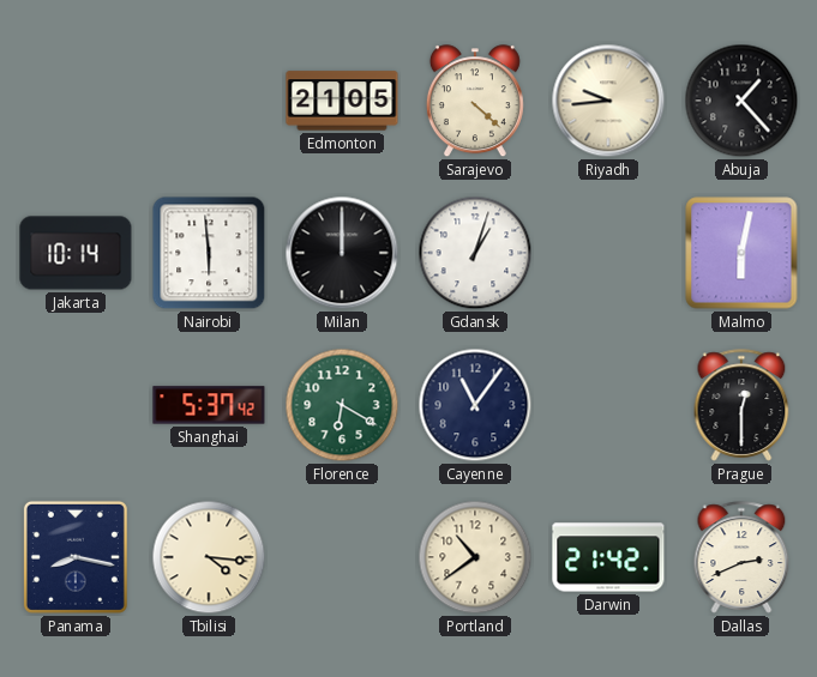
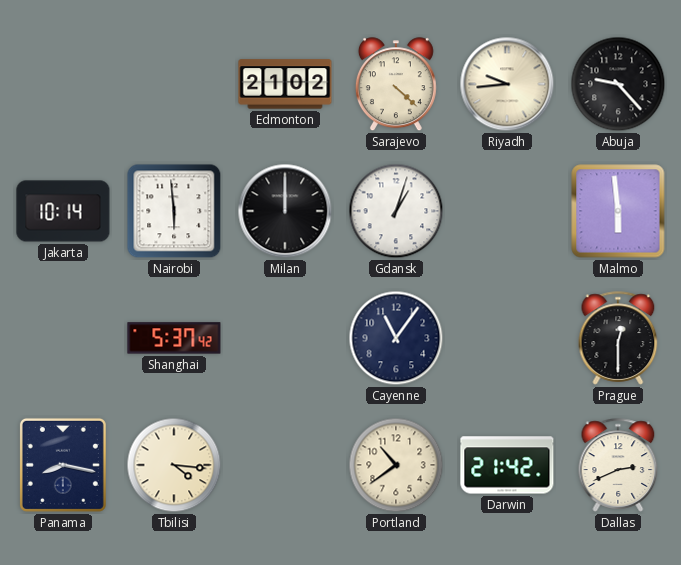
Edmonton: 21:05 -> 21:02 (285, 84)
Abuja: 1:23 -> 9:23 (618, 84)
Malmo: 6:02 -> 5:59 (618, 211)
Florence: 6:20 -> none (342, 405)
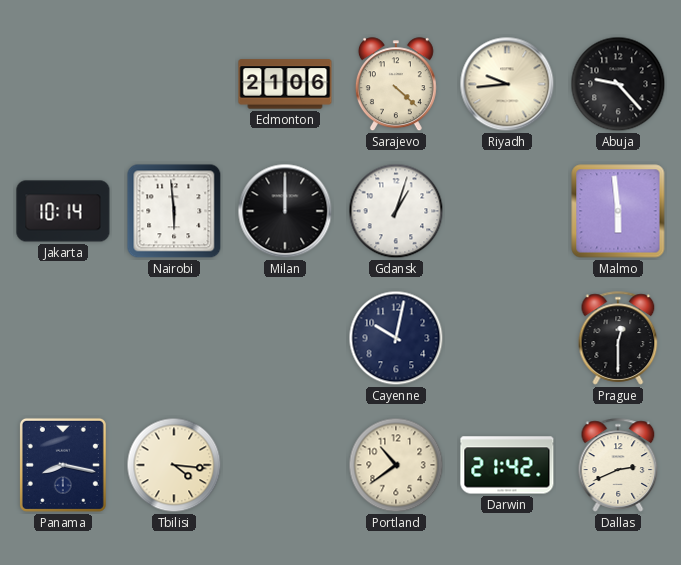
Edmonton: 21:02 -> 21:06 (285, 84)
Shanghai: 5:37 -> none (174, 338)
Cayenne: 11:06 -> 10:02 (396, 338)
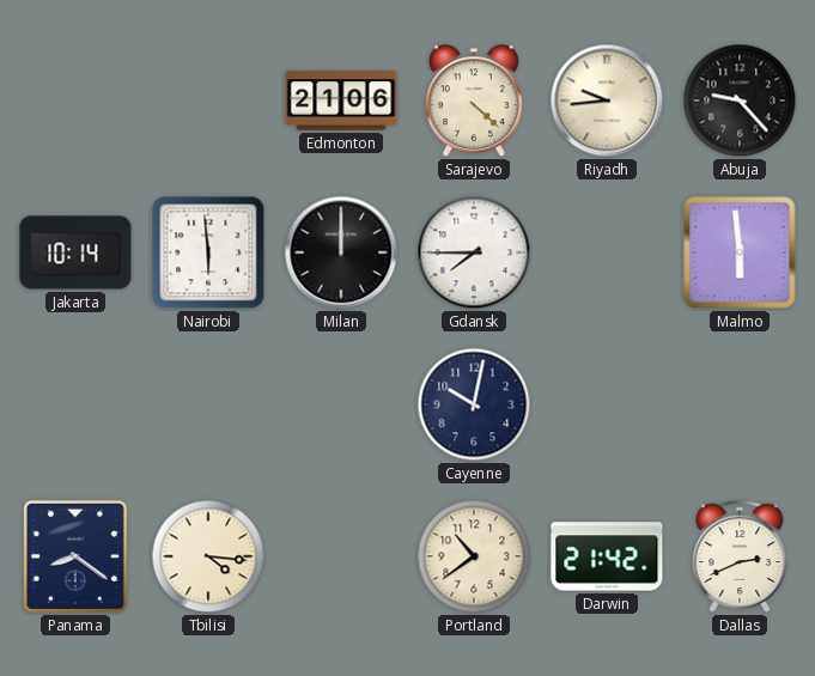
Gdansk: 1:03 -> 7:45 (474, 252)
Prague: 12:30 -> none (618, 338)
Panama: 8:17 -> 8:21 (75, 556)
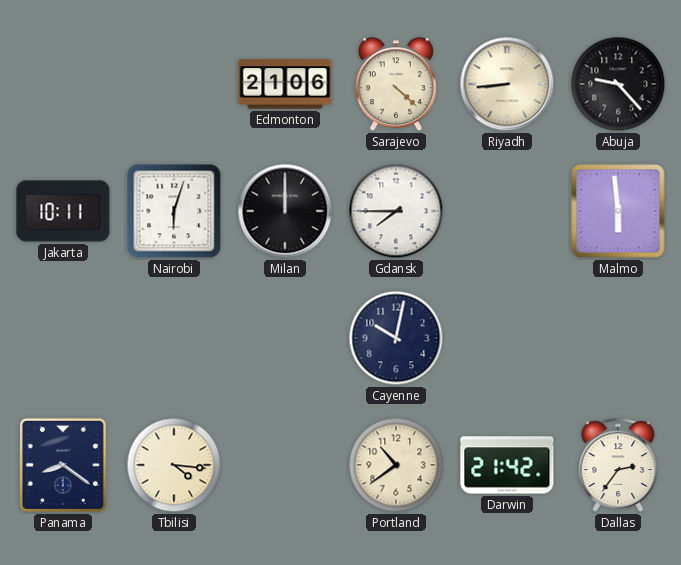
Riyadh: 9:44 -> 8:44 (507, 84)
Jakarta: 10:14 -> 10:11 (63, 211)
Nairobi: 5:59 -> 6:03 (174, 211)
Dallas: 2:41 -> 2:36 (618, 465)
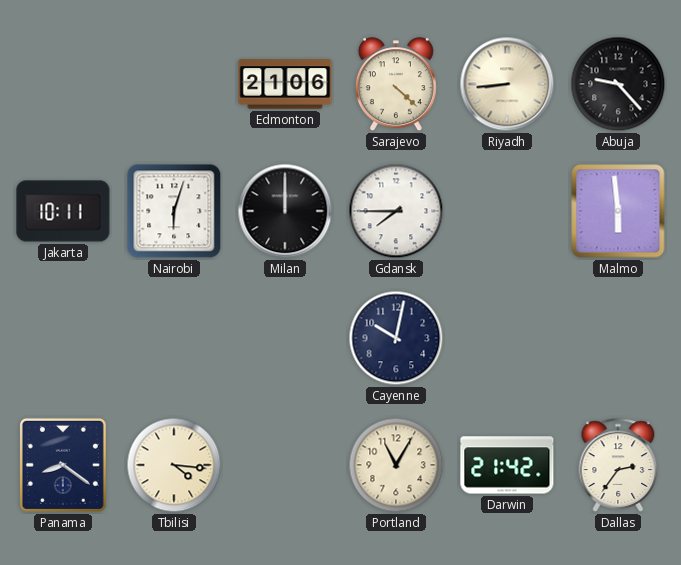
Portland: 10:39 -> 11:05 (396, 465)
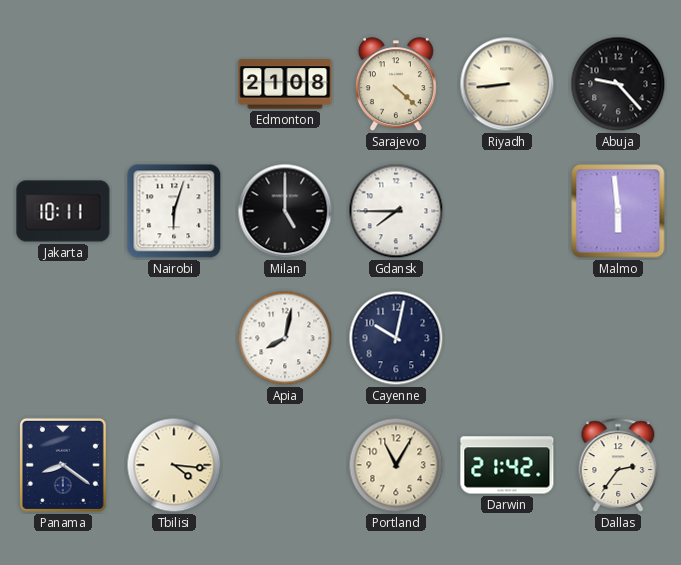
Edmonton: 21:06 -> 21:08 (285, 84)
Milan: 12:00 -> 5:00 (285, 211)
Apia: none -> 8:02 (285, 338)
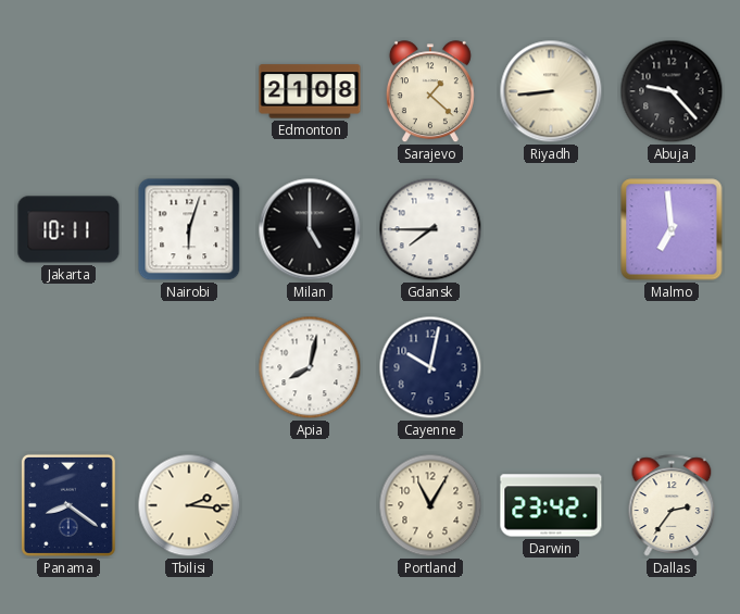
Sarajevo: 4:22 -> 1:22 (430, 92)
Malmo: 5:59 -> 6:59 (672, 229)
Tbilisi: 4:16 -> 2:16 (189, 505)
Darwin: 21:42 -> 23:42 (551, 505)
